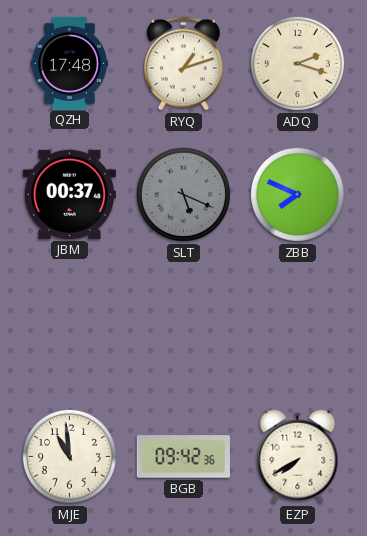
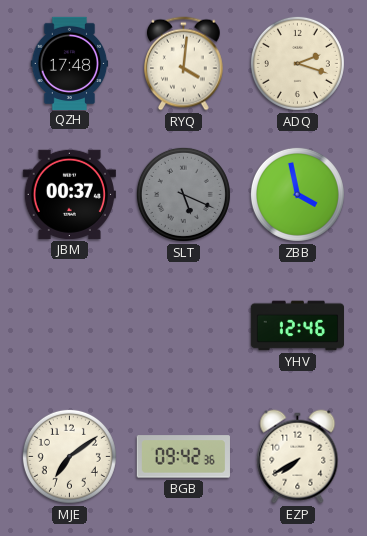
RYQ: 1:12 -> 4:01 (184, 64)
ZBB: 7:49 -> 3:58 (297, 194)
YHV: none -> 12:46 (297, 326)
MJE: 10:59 -> 7:09 (69, 456)
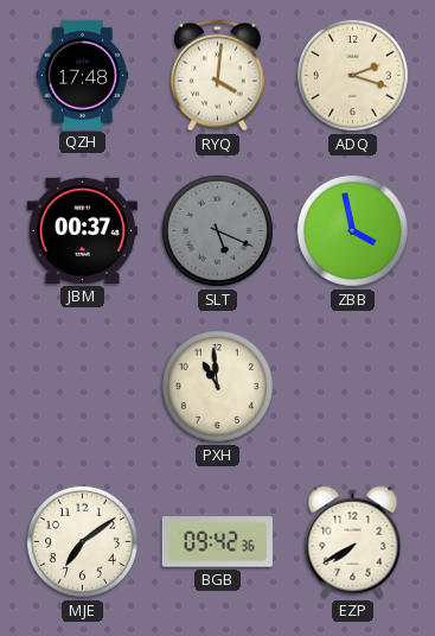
PXH: none -> 10:59 (217, 386)
YHV: 12:46 -> none (297, 326)
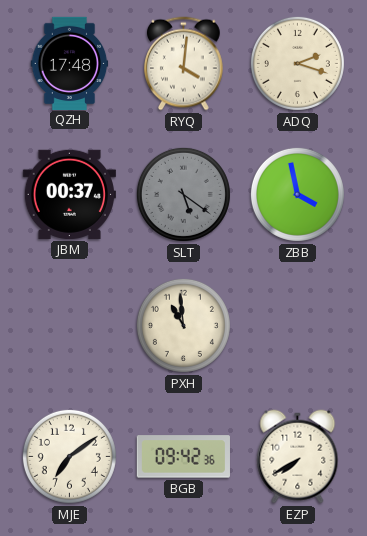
SLT: 5:19 -> 5:21 (183, 194)
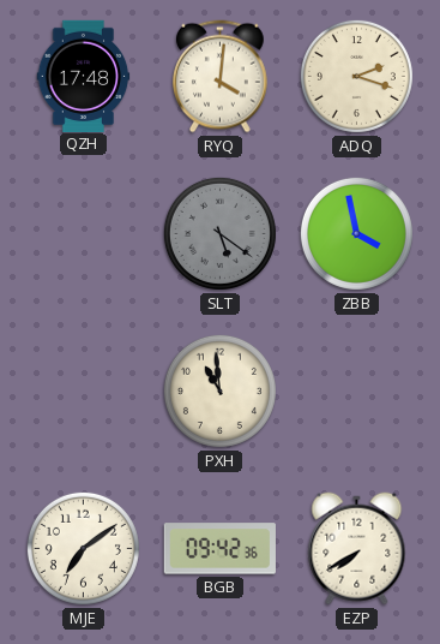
JBM: 00:37 -> none (69, 194)
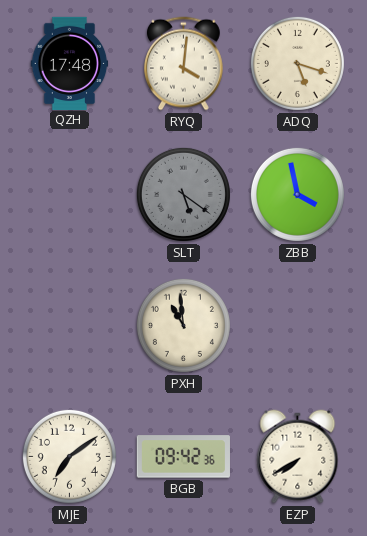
ADQ: 2:18 -> 5:18 (297, 63)
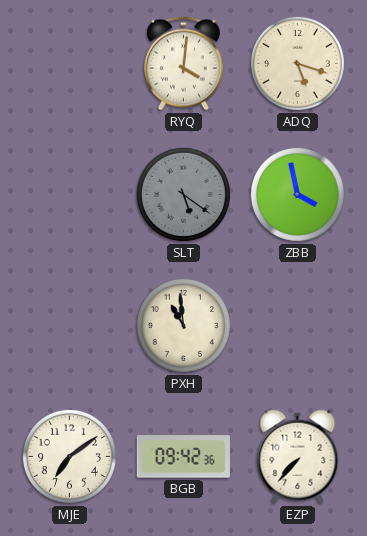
QZH: 17:48 -> none (70, 63)
EZP: 7:40 -> 7:37 (298, 457)
